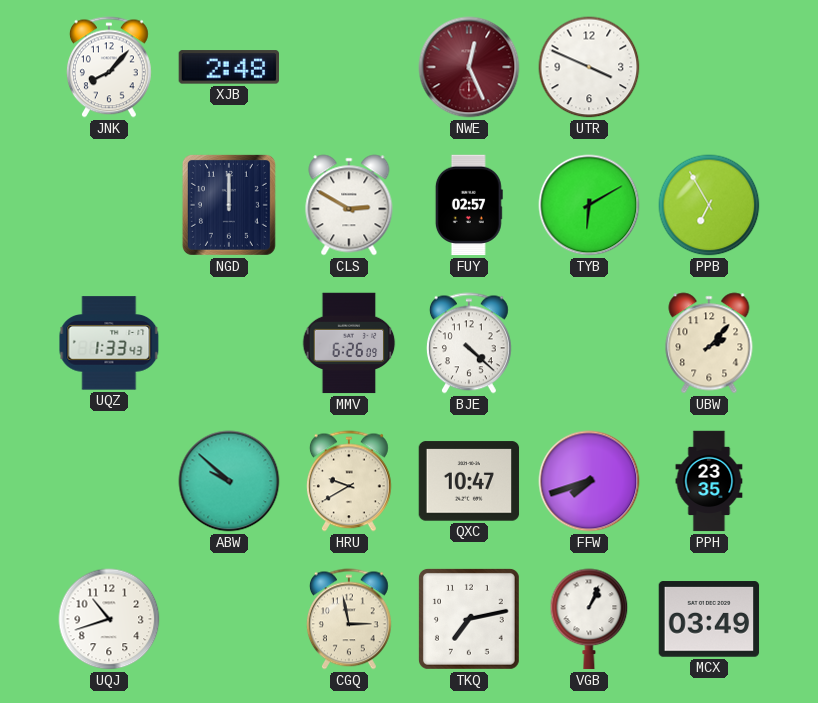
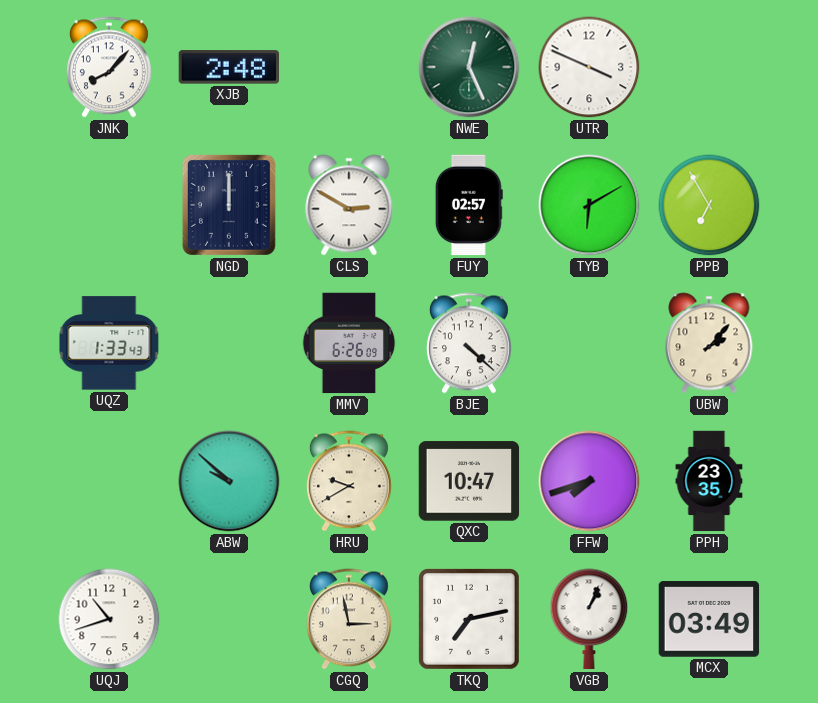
NWE dial: burgundy -> green (469, 67)
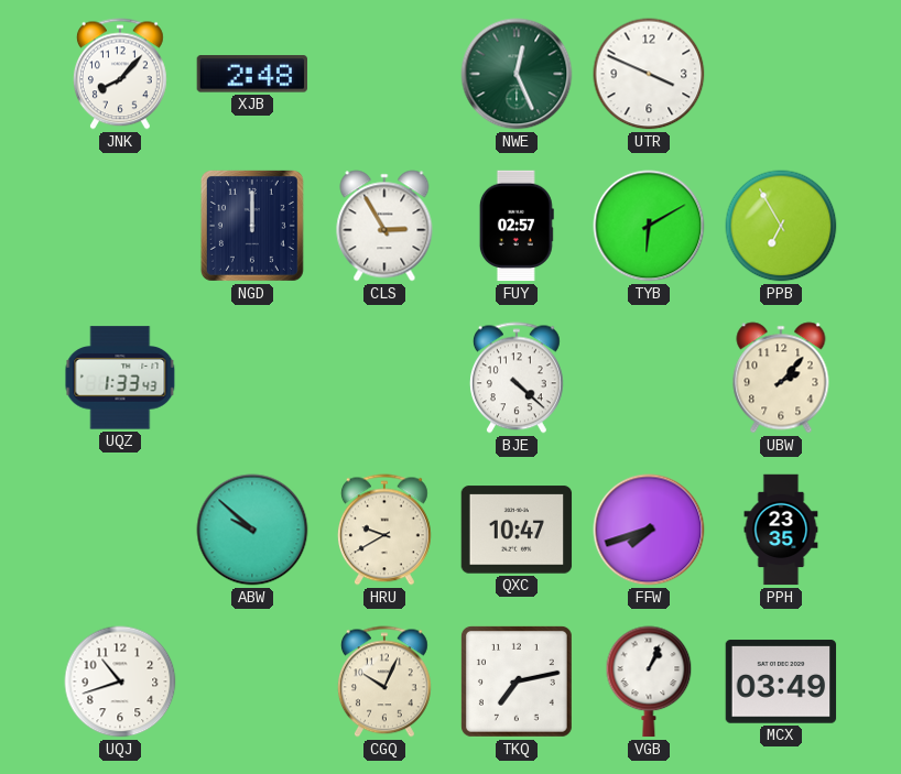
CLS: 2:50 -> 2:55 (384, 226)
MMV: 6:26 -> none (349, 343)
CGQ: 2:58 -> 10:04 (384, 682)
